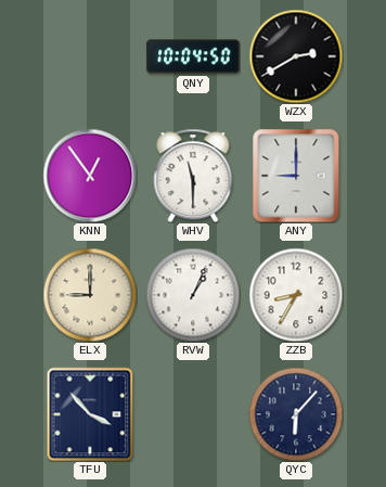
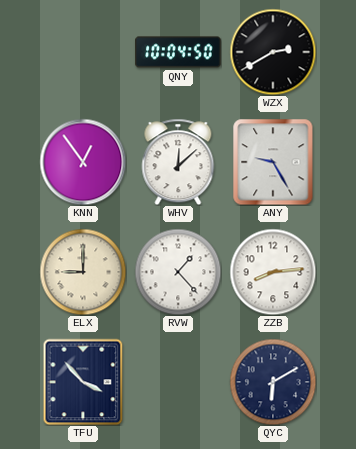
WHV: 11:30 -> 12:08 (178, 162)
ANY: 9:00 -> 9:25 (273, 162)
RVW: 1:04 -> 1:23 (178, 272)
ZZB: 8:35 -> 8:14 (273, 272)
QYC: 6:07 -> 6:10 (273, 382)
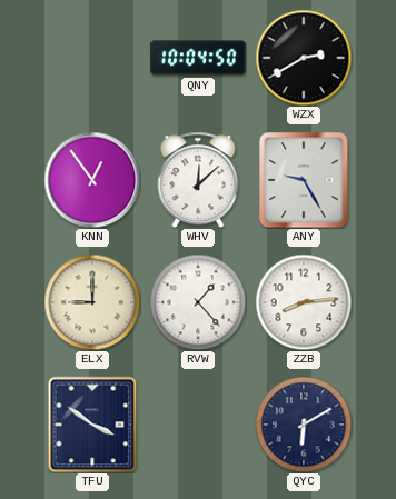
TFU: 3:53 -> 3:51 (92, 425)
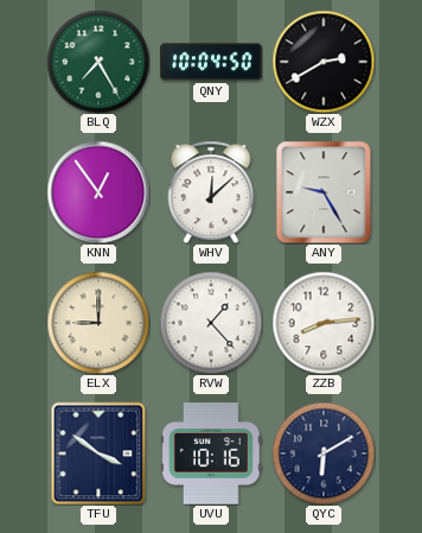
BLQ: none -> 7:25 (98, 62)
UVU: none -> 10:16 (211, 453)
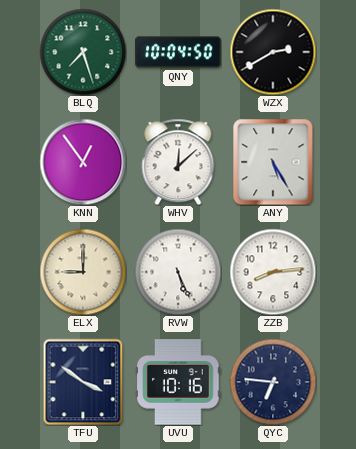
BLQ: 7:25 -> 7:27 (83, 52)
ANY: 9:25 -> 5:25 (273, 162)
RVW: 1:23 -> 5:26 (178, 272)
QYC: 6:10 -> 6:46 (273, 382)
